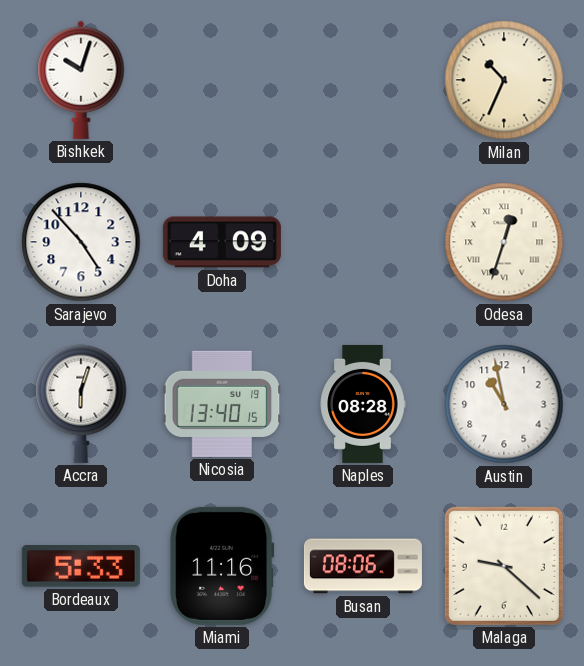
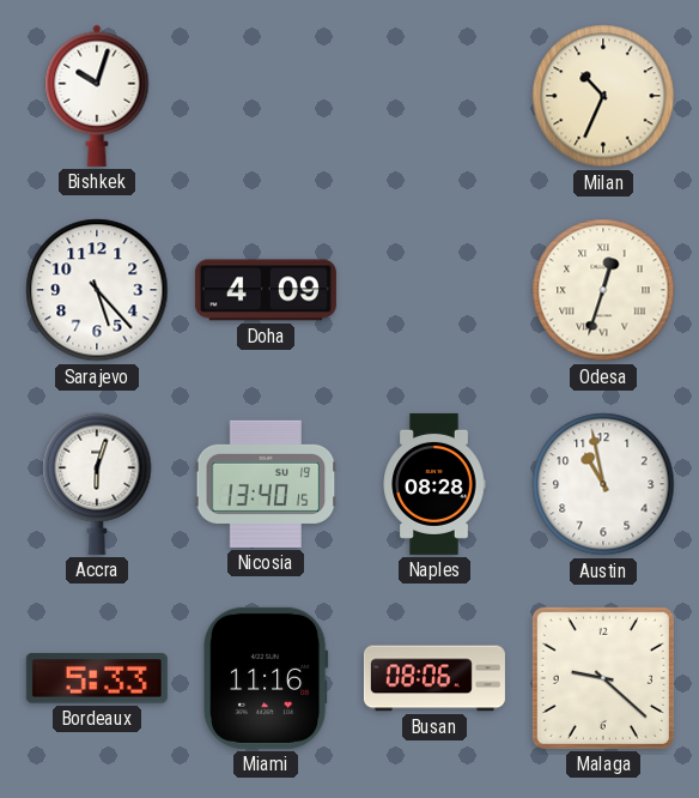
Sarajevo: 4:53 -> 5:23 (97, 290)
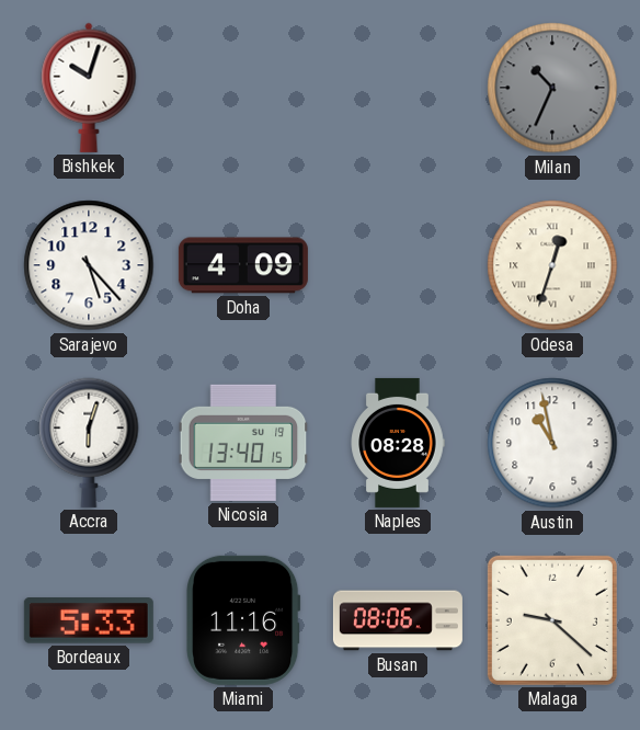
Milan dial: cream -> grey (552, 88)
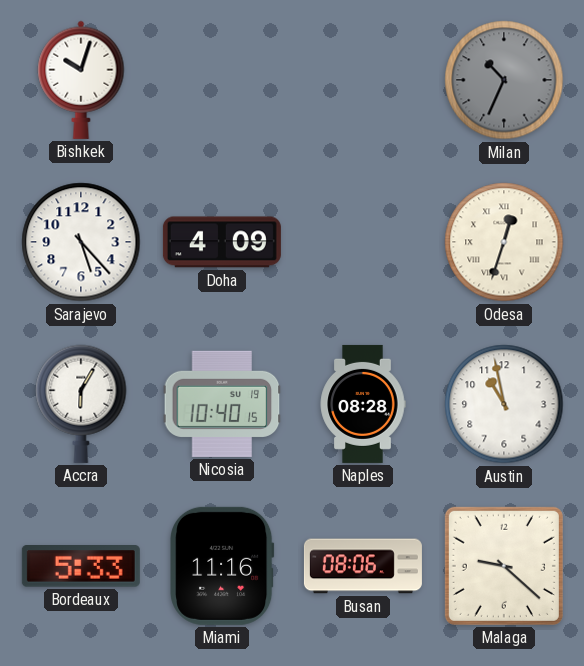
Accra: 6:03 -> 6:05 (81, 404)
Nicosia: 13:40 -> 10:40 (222, 404)
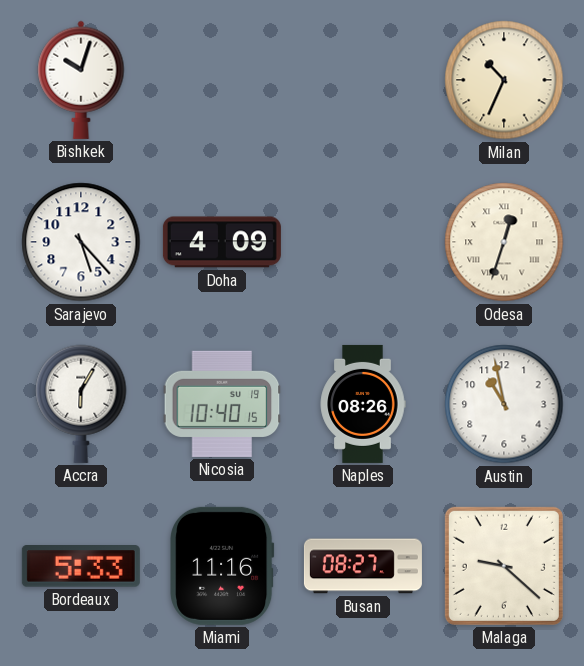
Milan dial: grey -> cream (504, 80)
Naples: 08:28 -> 08:26 (363, 404)
Busan: 08:06 -> 08:27 (363, 566)
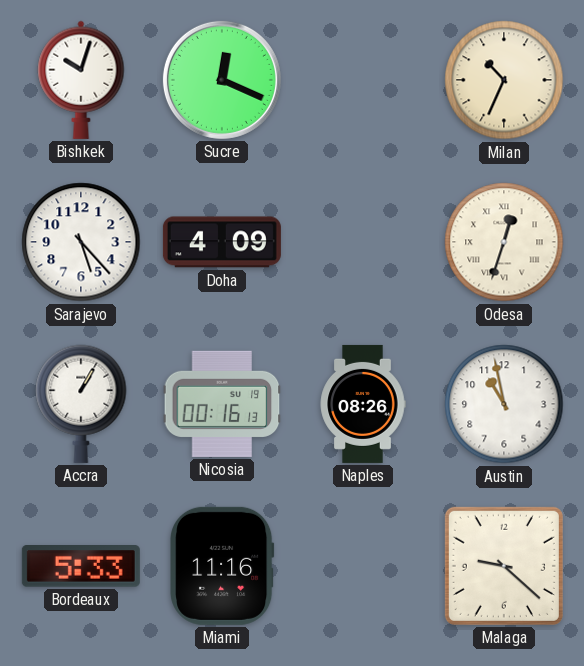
Sucre: none -> 12:19 (222, 80)
Accra: 6:05 -> 1:05 (81, 404)
Nicosia: 10:40 -> 00:16 (222, 404)
Busan: 08:27 -> none (363, 566)
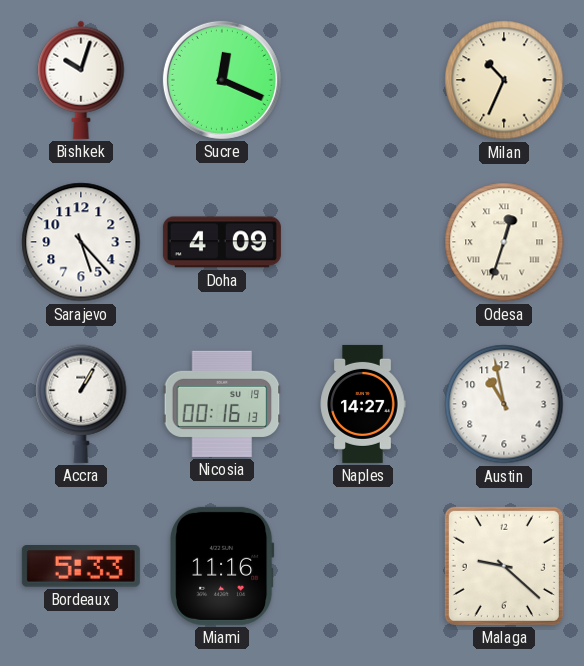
Naples: 08:26 -> 14:27 (363, 404)
